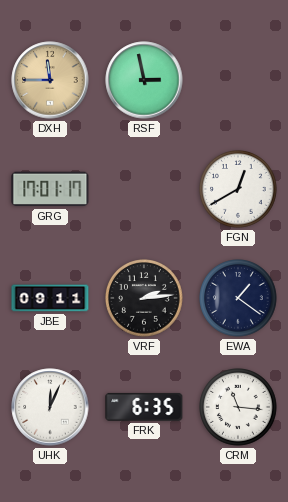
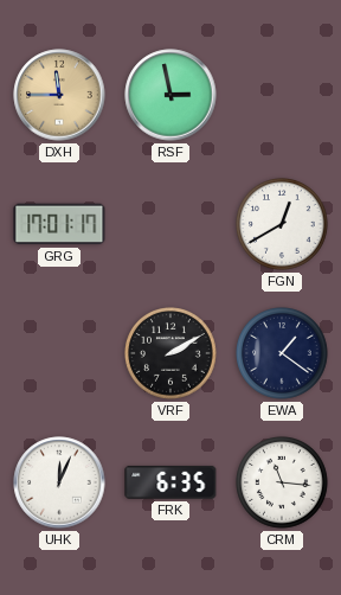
JBE: 09:11 -> none (50, 298)
VRF: 2:14 -> 2:10 (172, 354)
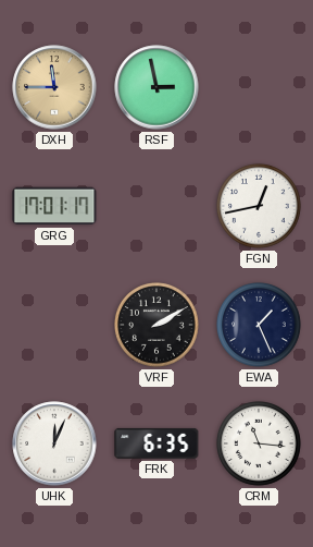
FGN: 12:40 -> 12:43 (260, 207)
EWA: 1:21 -> 1:26 (260, 326)
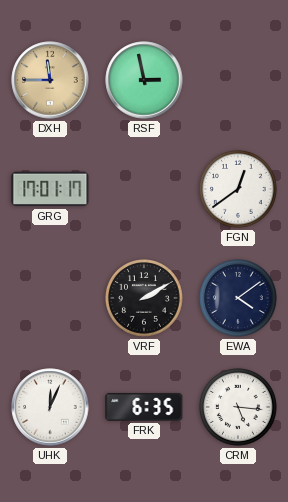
FGN: 12:43 -> 12:39 (239, 190)
EWA: 1:26 -> 4:09 (239, 299)
CRM: 11:16 -> 5:16 (239, 408)
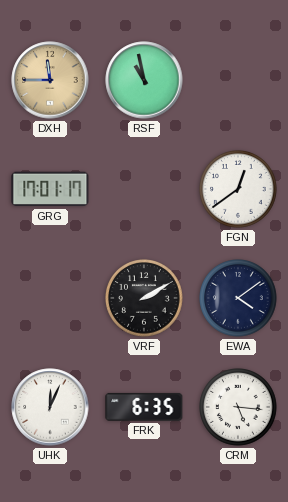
RSF: 2:58 -> 10:58 (144, 80)
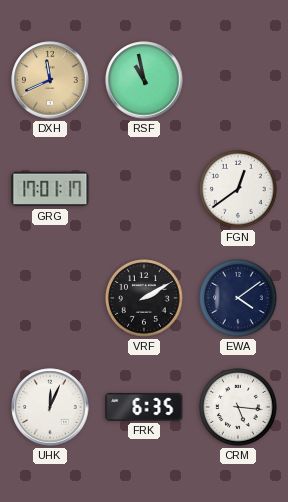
DXH: 11:45 -> 11:41 (50, 80)
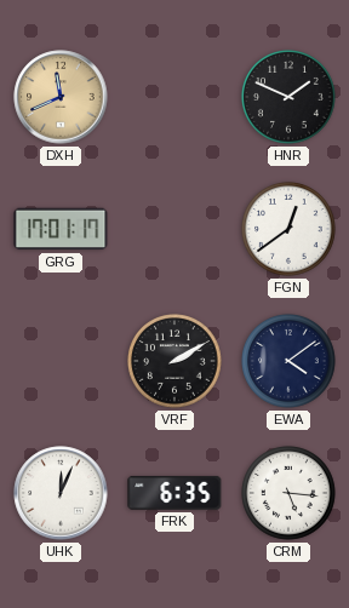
RSF: 10:58 -> none (144, 80)
HNR: none -> 1:49 (290, 98)
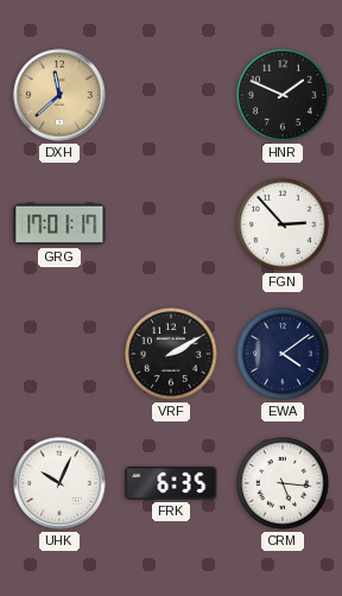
DXH: 11:41 -> 11:38 (59, 95)
FGN: 12:39 -> 2:53 (284, 226)
UHK: 12:04 -> 10:04 (59, 483)
